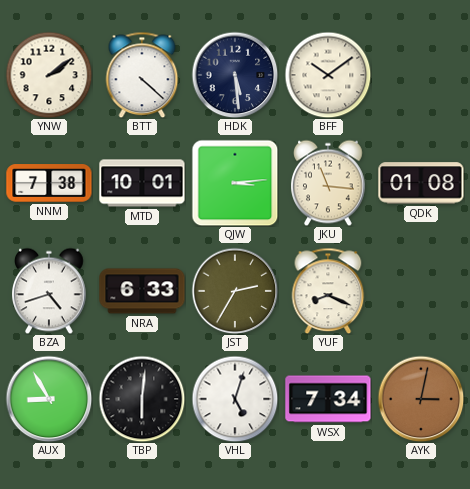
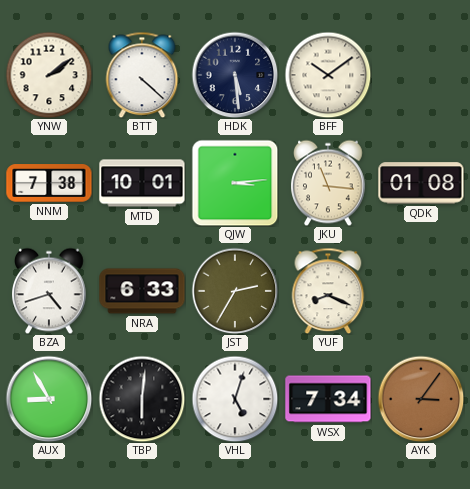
AYK: 3:02 -> 3:06 (421, 399)
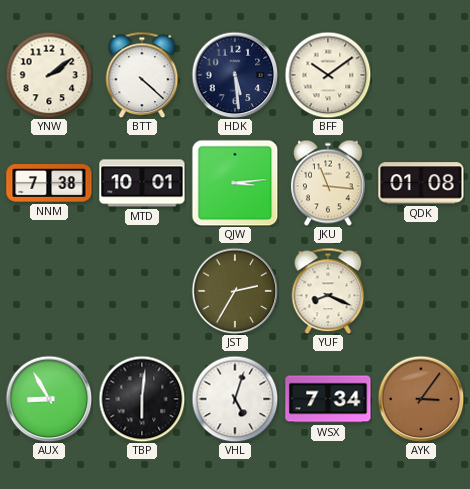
BZA: 4:42 -> none (50, 291)
NRA: 6:33 -> none (142, 291)
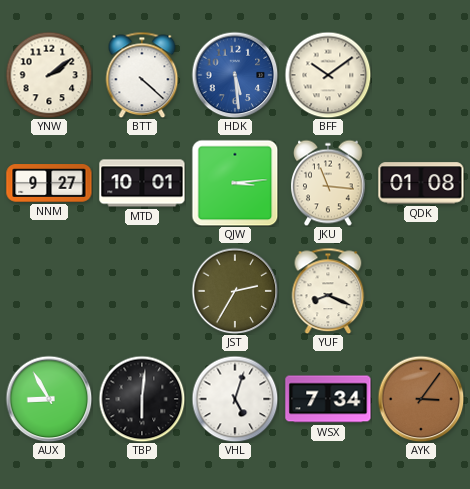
HDK dial: navy -> blue (235, 75)
NNM: 7:38 -> 9:27 (49, 183)
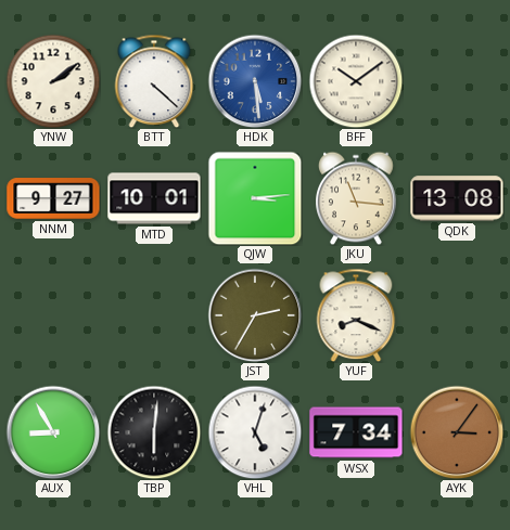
QDK: 01:08 -> 13:08 (457, 198)
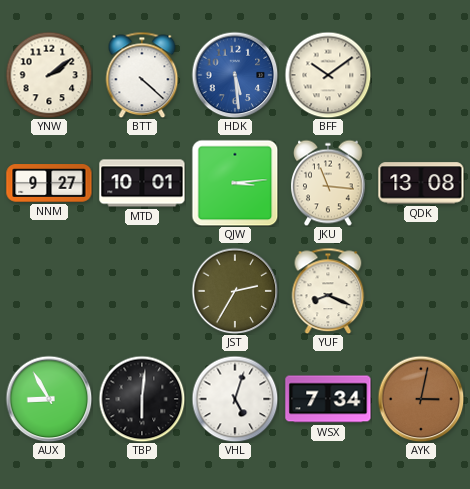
AYK: 3:06 -> 3:02 (421, 399)
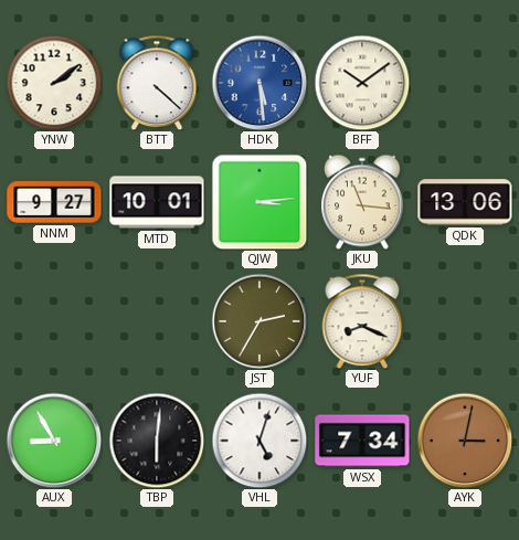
QDK: 13:08 -> 13:06 (465, 202)
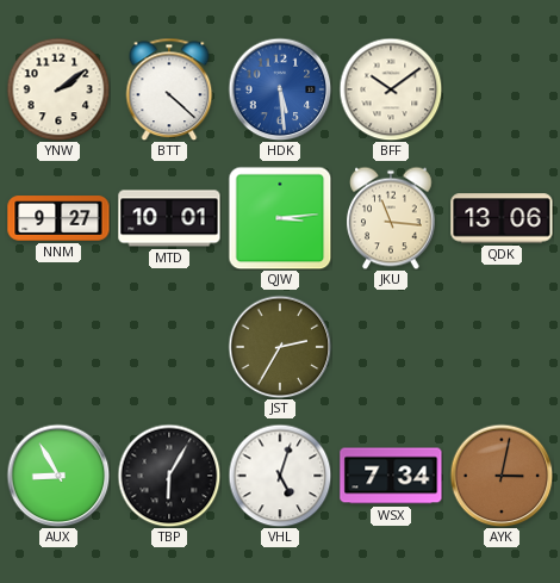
YUF: 8:19 -> none (362, 321)
TBP: 6:01 -> 6:05 (169, 476)
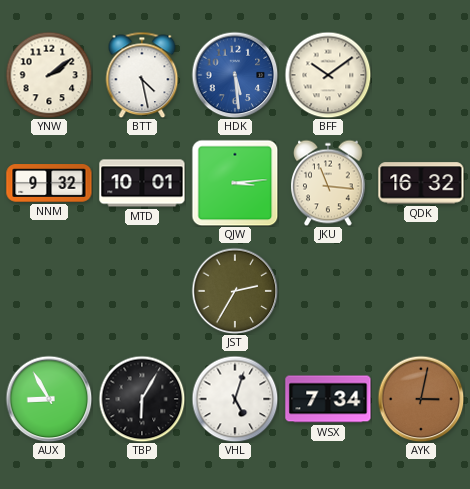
BTT: 4:22 -> 4:28 (142, 75)
NNM: 9:27 -> 9:32 (49, 183)
QDK: 13:06 -> 16:32 (421, 183)
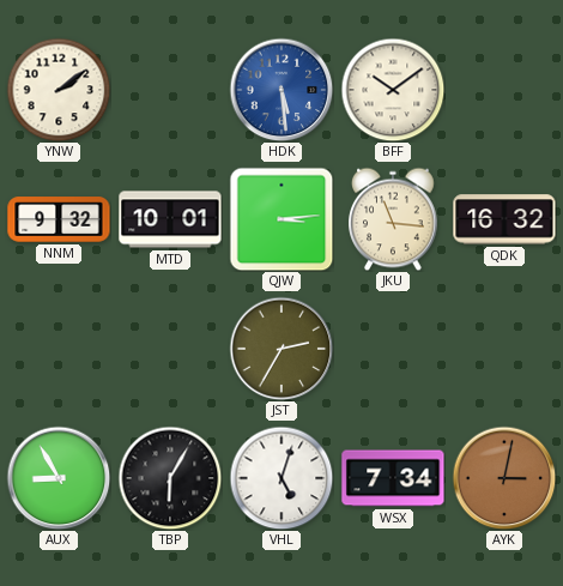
BTT: 4:28 -> none (142, 75)
